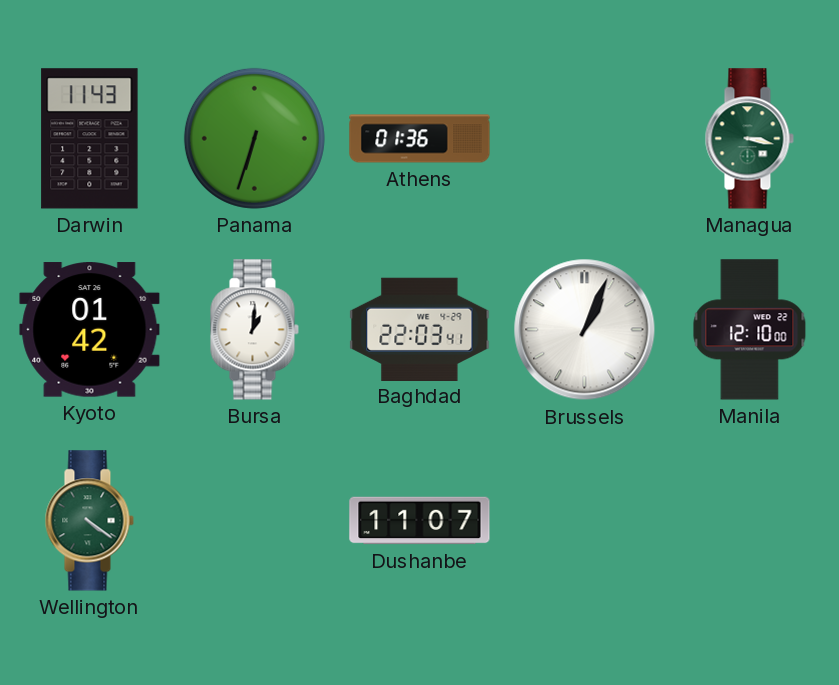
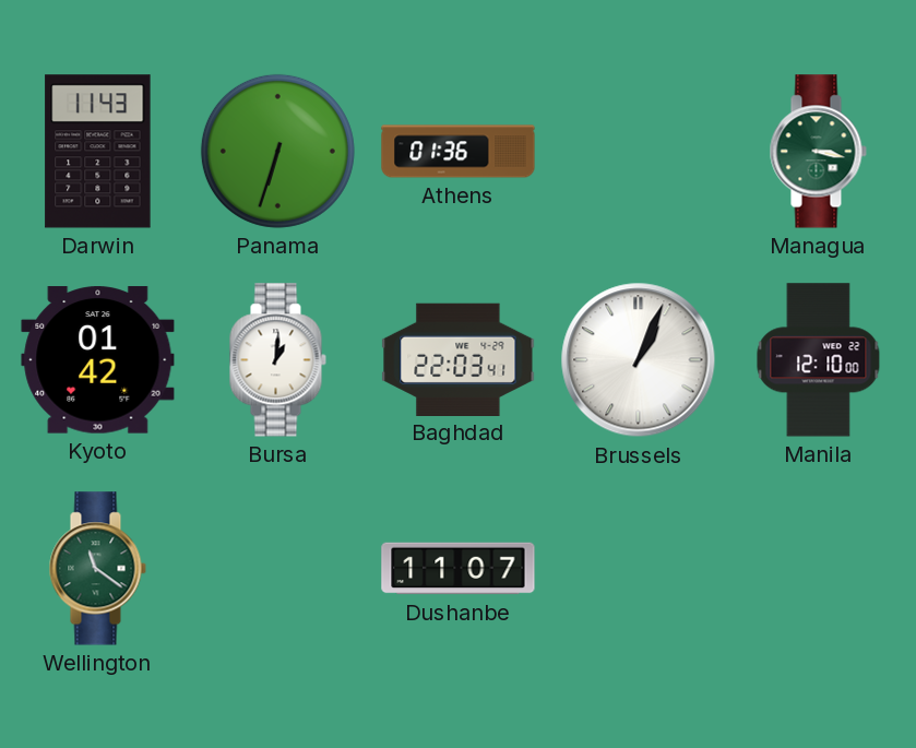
Wellington: 4:21 -> 11:21 (97, 569)
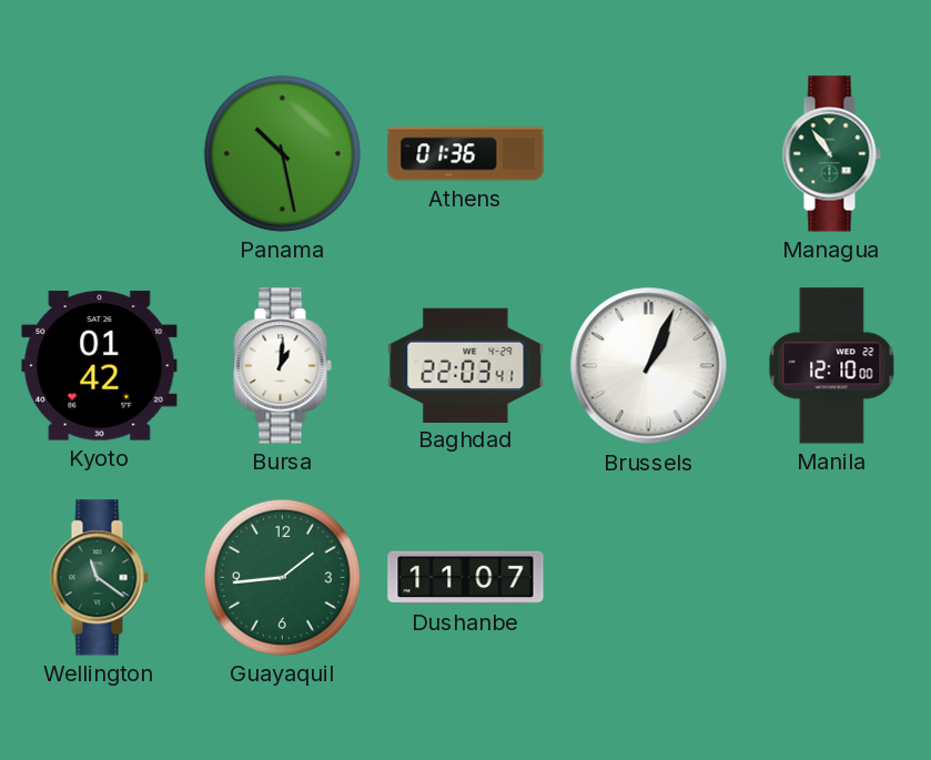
Darwin: 11:43 -> none (98, 152)
Panama: 6:33 -> 10:28 (282, 153)
Managua: 3:17 -> 10:54 (831, 154)
Guayaquil: none -> 1:44 (282, 577)
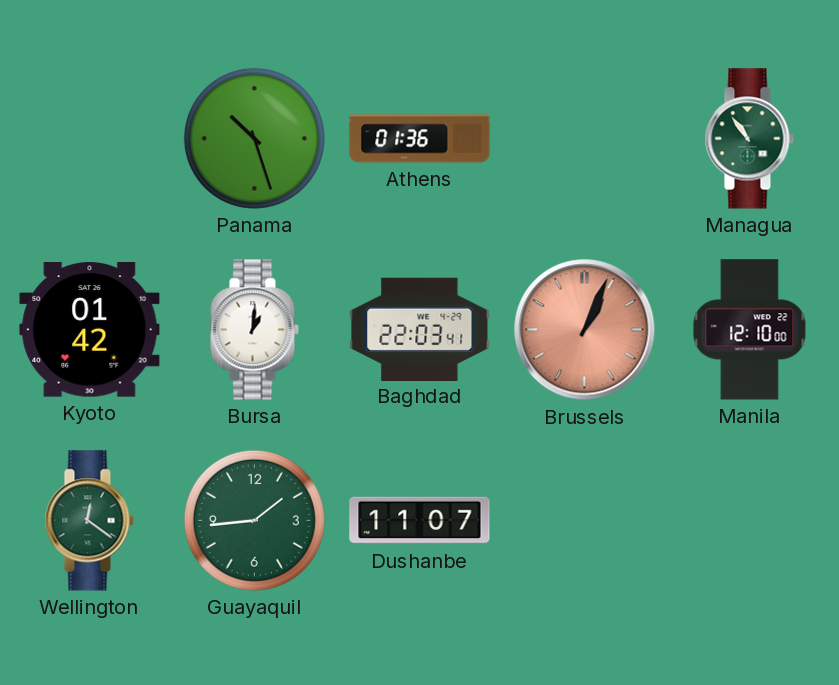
Panama: 10:28 -> 10:27 (254, 138)
Brussels dial: white -> salmon (585, 330)
Wellington: 11:21 -> 12:21 (89, 521)
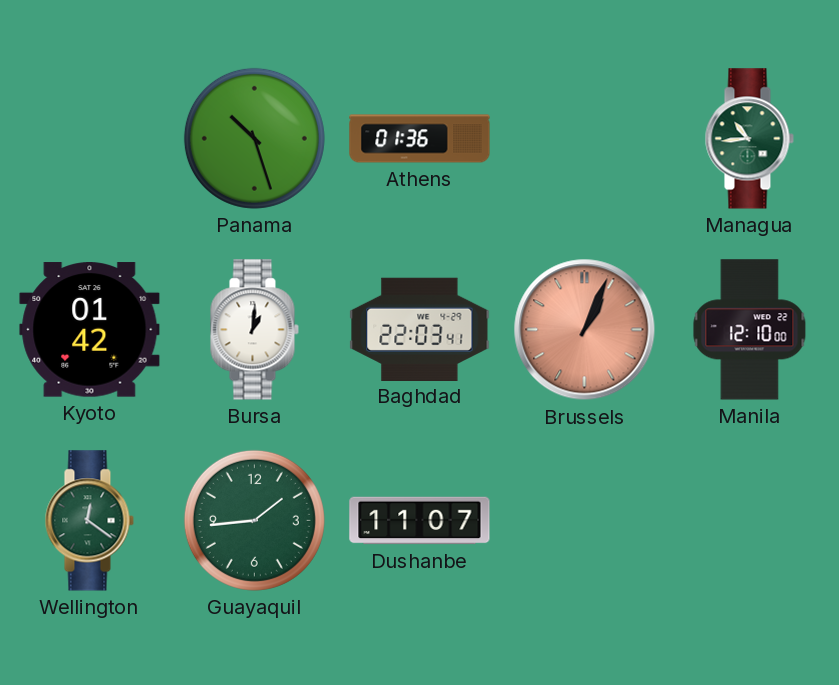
Managua: 10:54 -> 10:44 (749, 139)
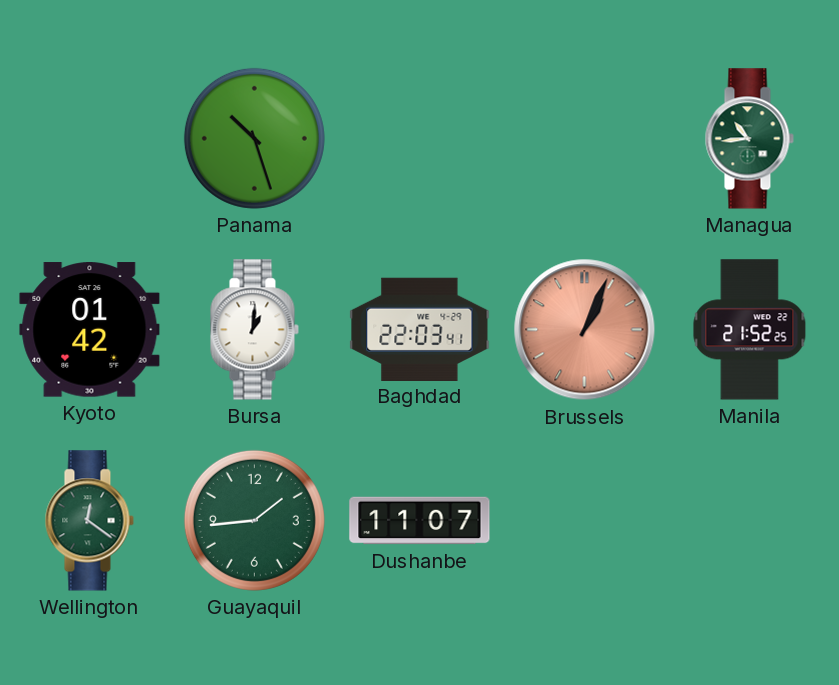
Athens: 01:36 -> none (420, 139)
Manila: 12:10 -> 21:52 (750, 330)
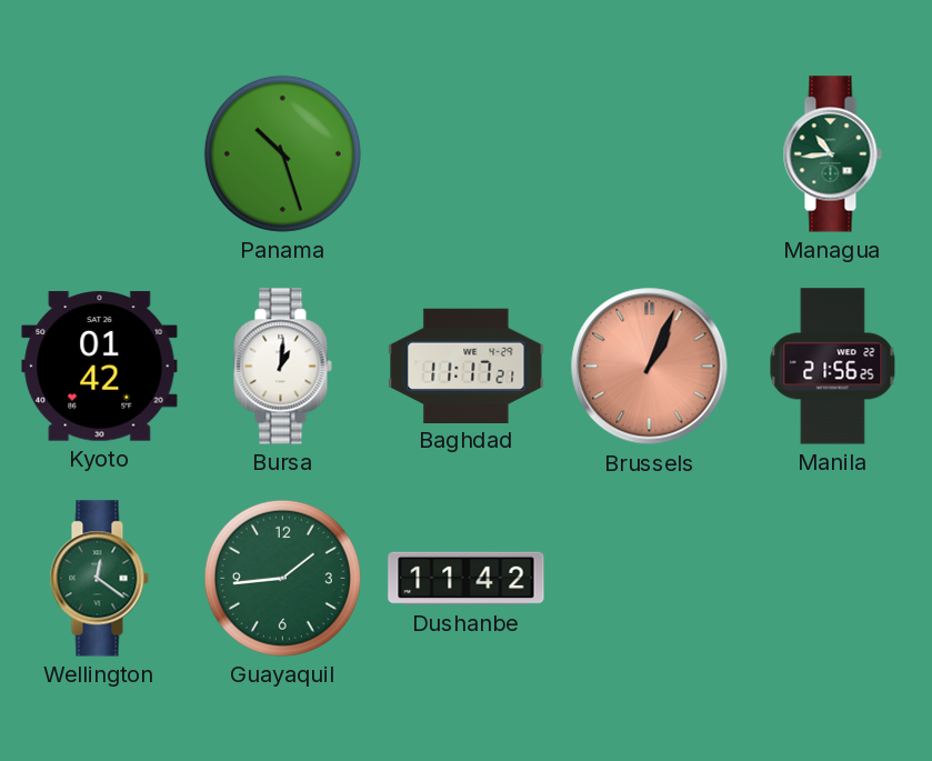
Baghdad: 22:03 -> 11:17 (467, 366)
Manila: 21:52 -> 21:56 (833, 367)
Dushanbe: 11:07 -> 11:42 (467, 579)
